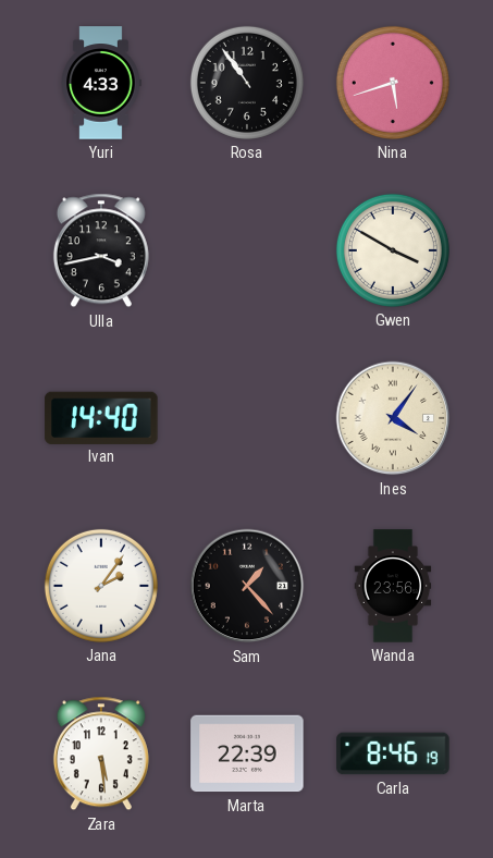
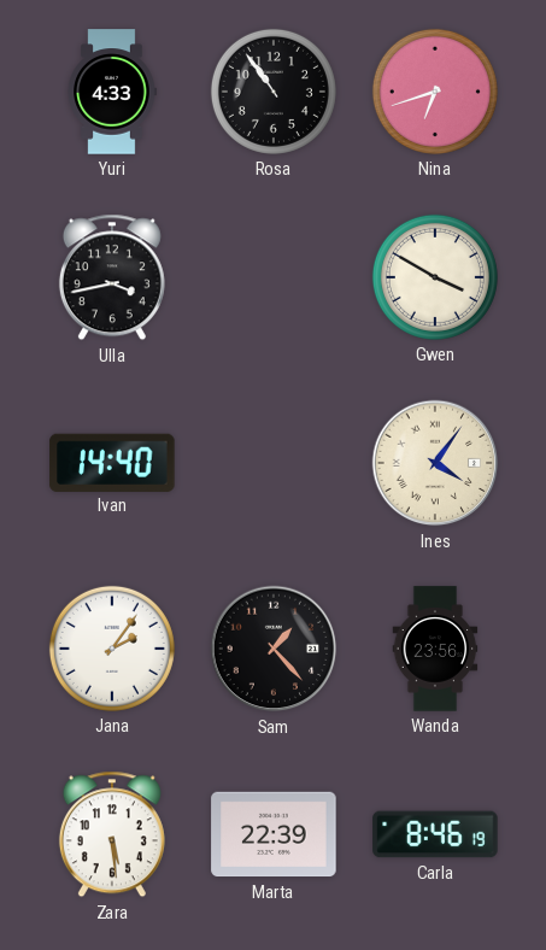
Nina: 5:42 -> 6:42 (435, 92)
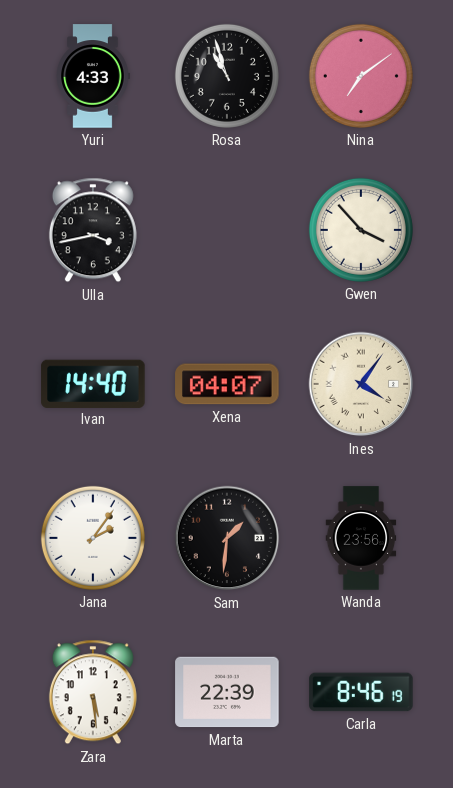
Rosa: 10:54 -> 10:57 (227, 76)
Nina: 6:42 -> 7:09 (361, 76)
Gwen: 3:50 -> 3:53 (361, 230)
Xena: none -> 04:07 (227, 384)
Sam: 1:23 -> 1:31 (227, 538)
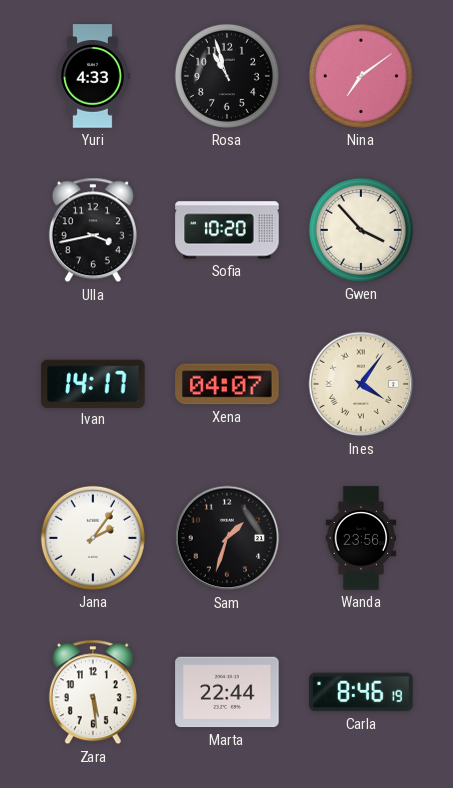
Sofia: none -> 10:20 (227, 230)
Ivan: 14:40 -> 14:17 (93, 383)
Sam: 1:31 -> 1:33 (227, 538)
Marta: 22:39 -> 22:44 (227, 692)
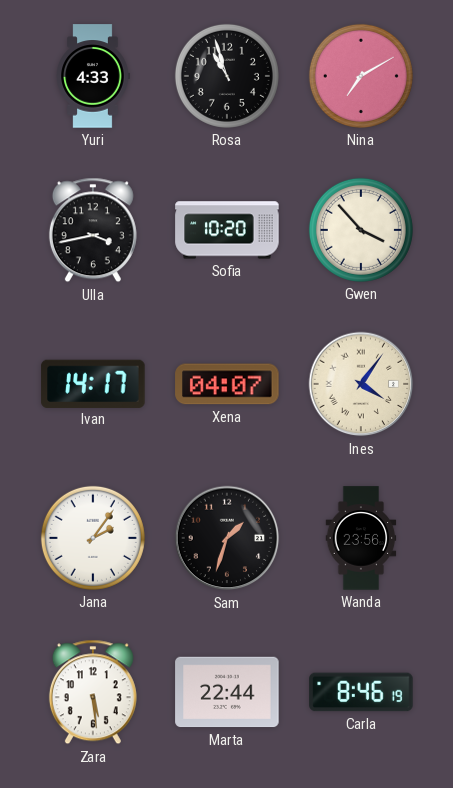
Nina: 7:09 -> 7:10 (361, 76)
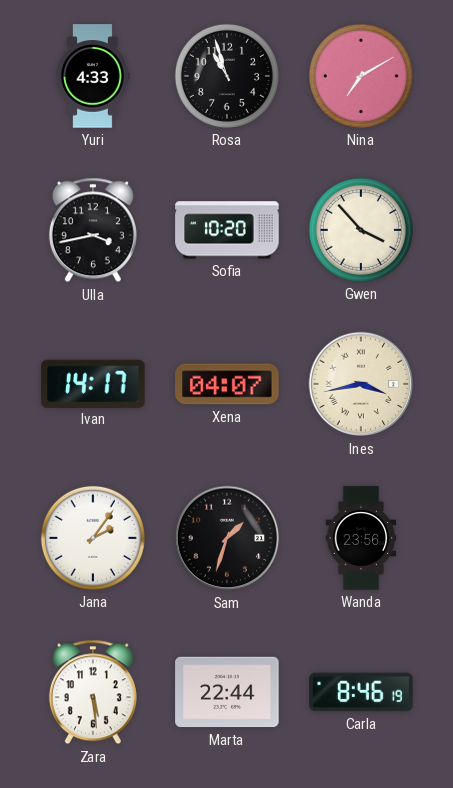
Ines: 4:06 -> 3:43 (361, 384)
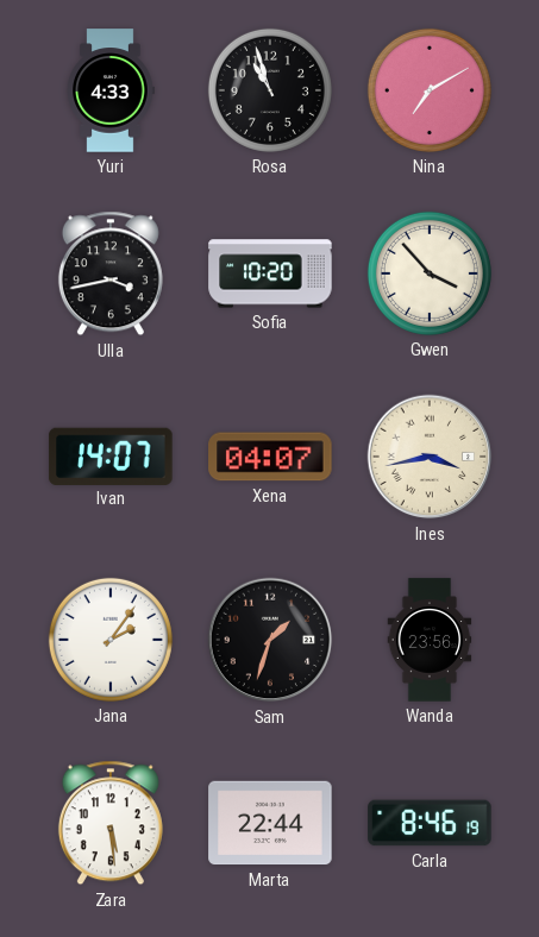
Ivan: 14:17 -> 14:07 (111, 455)
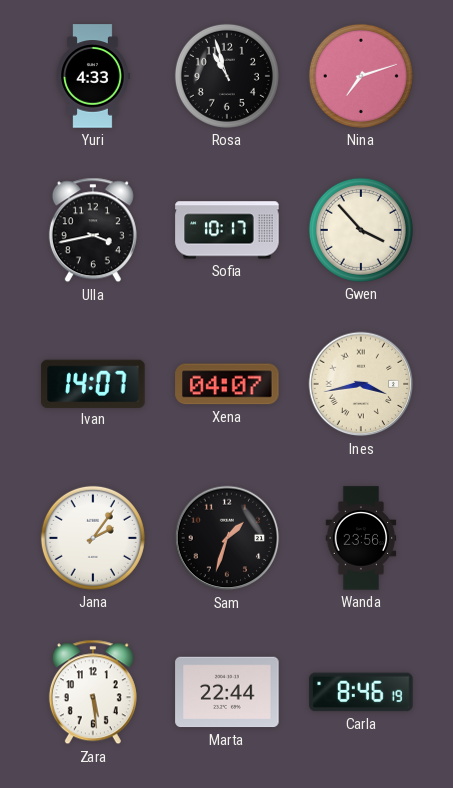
Nina: 7:10 -> 7:12 (361, 76)
Sofia: 10:20 -> 10:17 (227, 230)
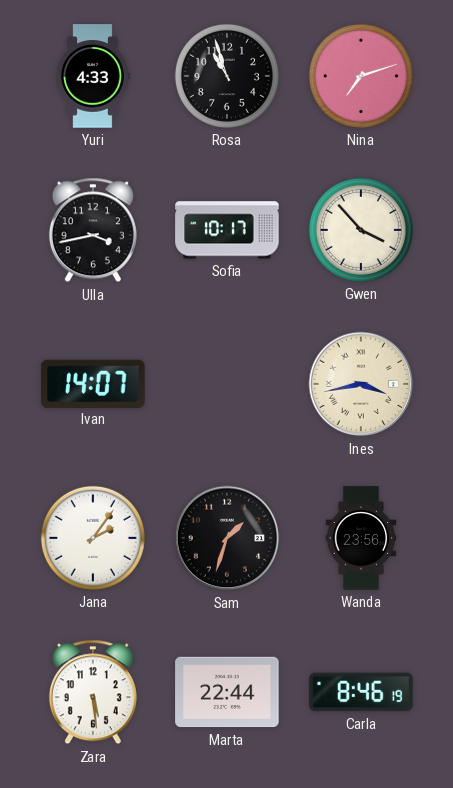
Xena: 04:07 -> none (227, 384)
